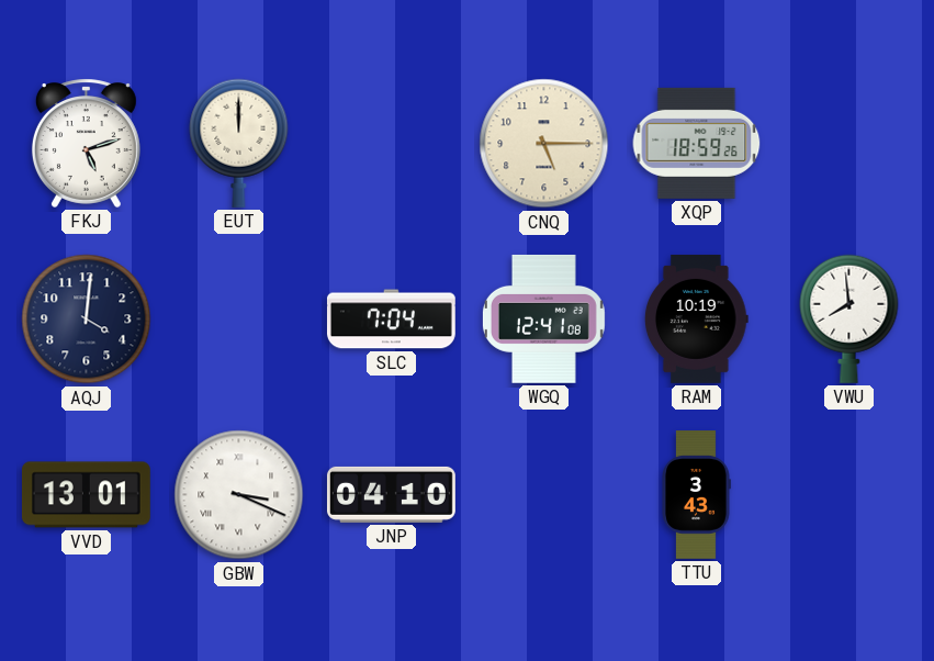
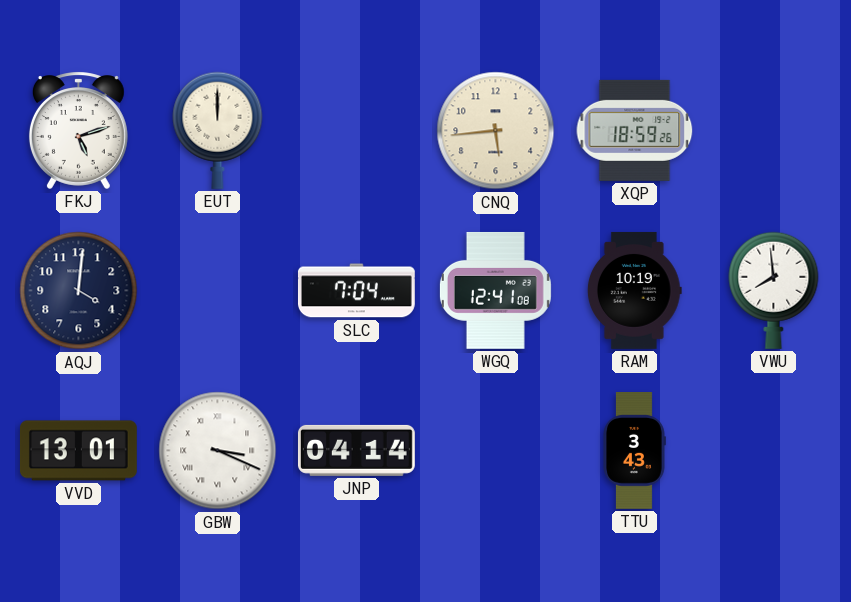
CNQ: 5:15 -> 5:44 (496, 131)
JNP: 04:10 -> 04:14 (356, 450)
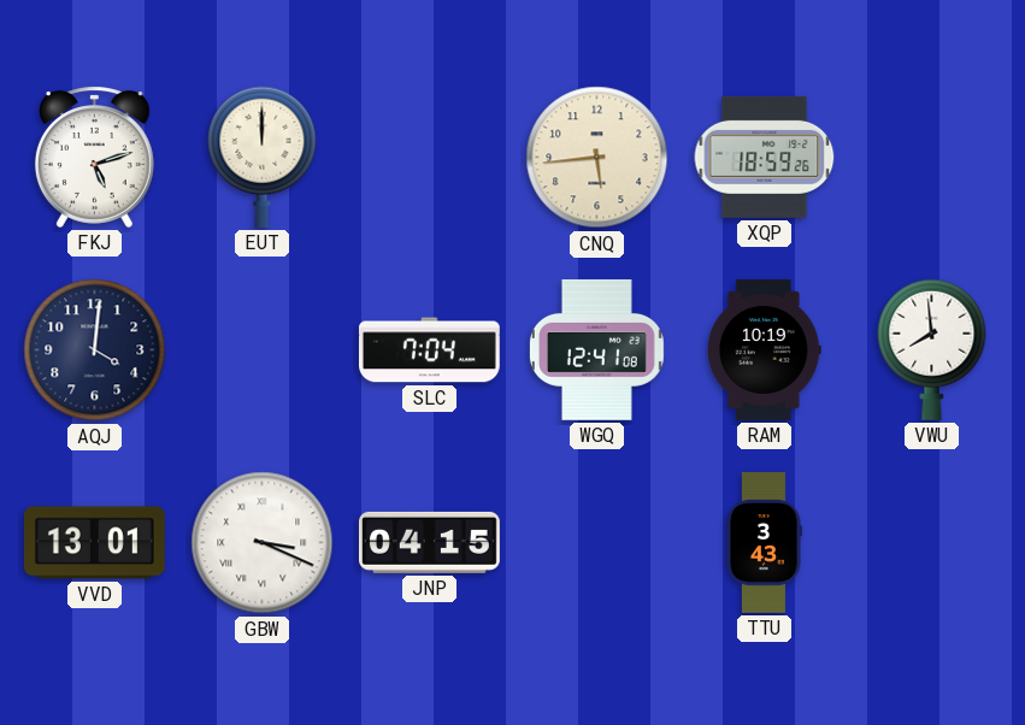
JNP: 04:14 -> 04:15 (429, 542)
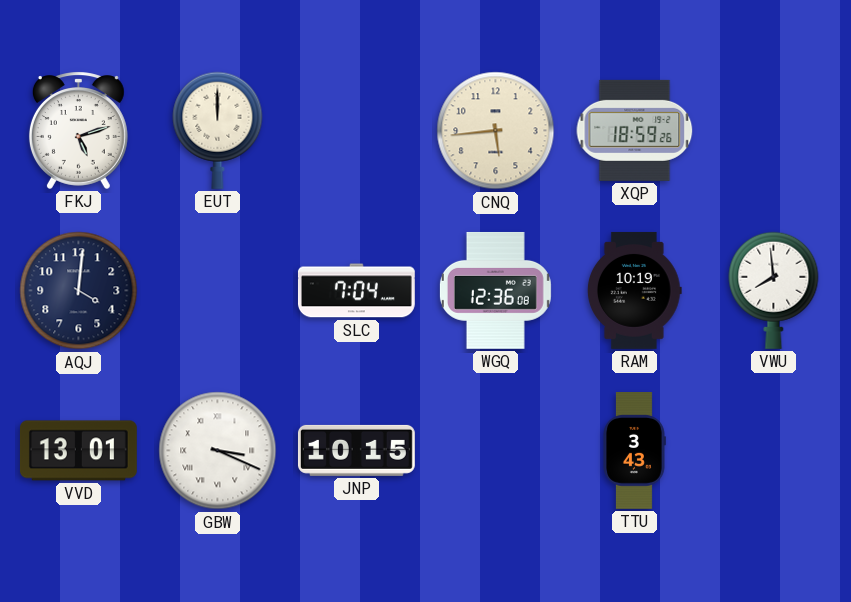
WGQ: 12:41 -> 12:36 (495, 290)
JNP: 04:15 -> 10:15 (356, 450)
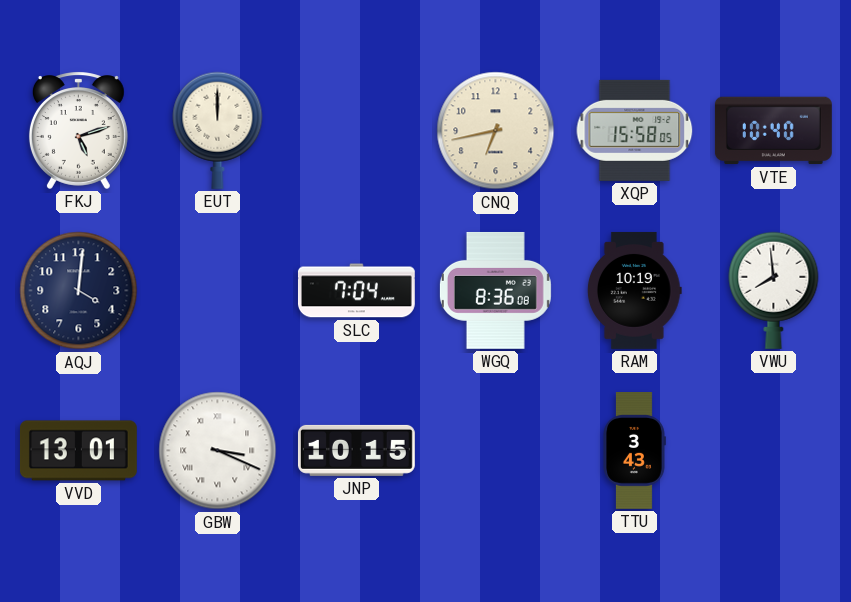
CNQ: 5:44 -> 6:43 (496, 131)
XQP: 18:59 -> 15:58 (635, 130)
VTE: none -> 10:40 (773, 131)
WGQ: 12:36 -> 8:36 (495, 290)
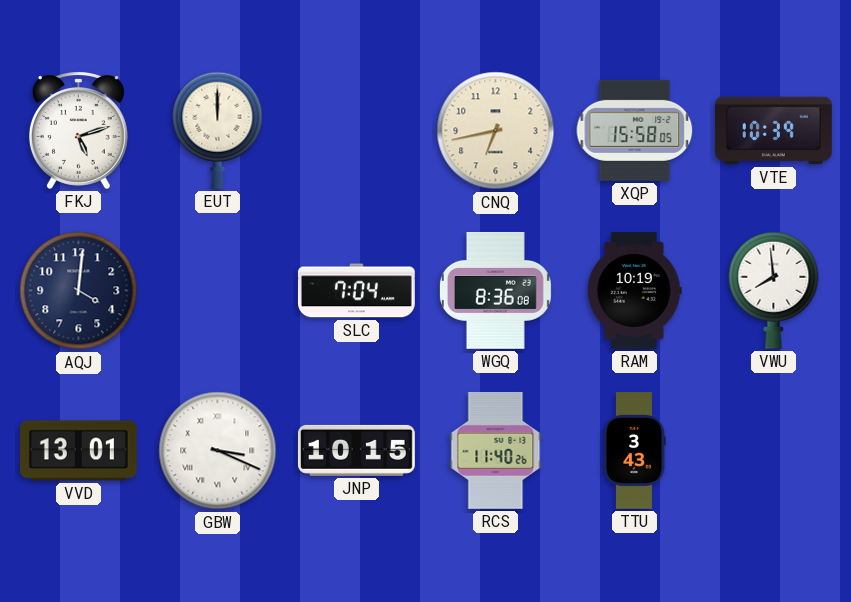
VTE: 10:40 -> 10:39 (773, 131)
RCS: none -> 11:40 (496, 450)
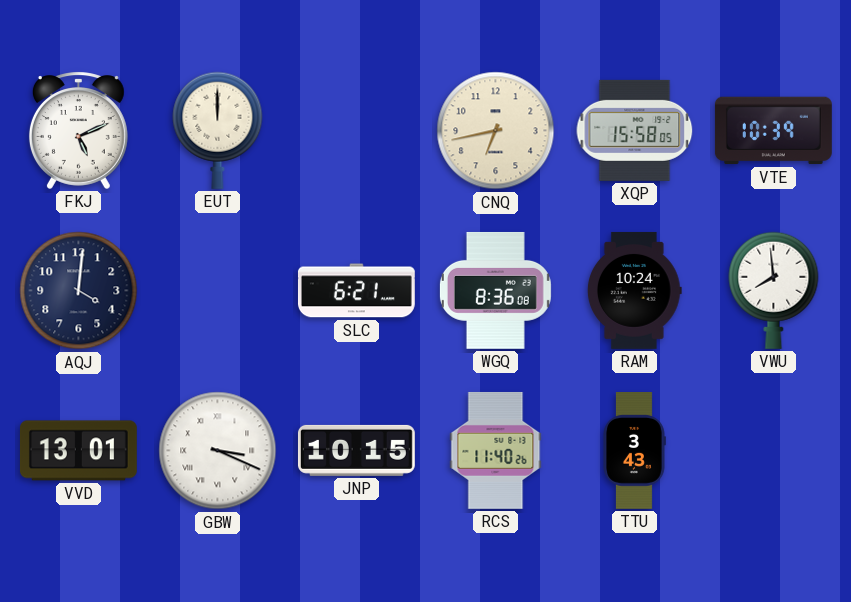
FKJ: 5:12 -> 5:11 (78, 130)
SLC: 7:04 -> 6:21 (356, 291)
RAM: 10:19 -> 10:24 (635, 290)
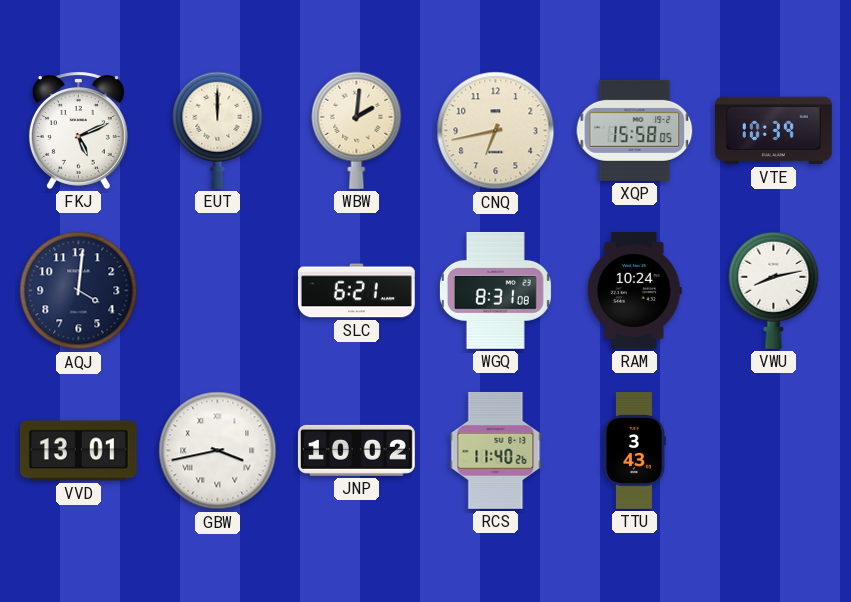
WBW: none -> 2:01 (357, 130)
WGQ: 8:36 -> 8:31 (495, 290)
VWU: 7:59 -> 8:13 (774, 290)
GBW: 3:19 -> 3:43 (218, 451)
JNP: 10:15 -> 10:02 (356, 450)
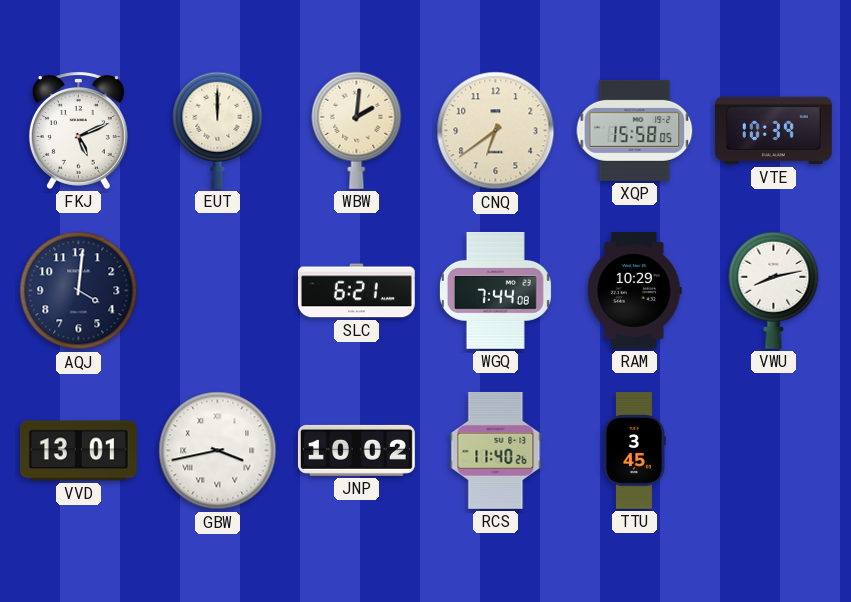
CNQ: 6:43 -> 6:39 (496, 131)
WGQ: 8:31 -> 7:44 (495, 290)
RAM: 10:24 -> 10:29 (635, 290)
TTU: 3:43 -> 3:45 (634, 451)
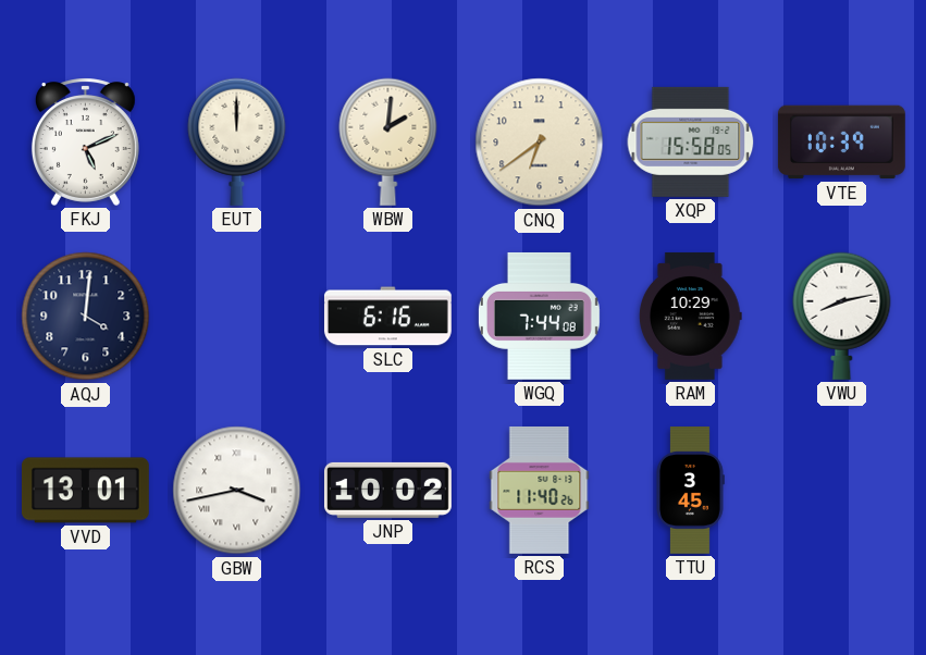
SLC: 6:21 -> 6:16 (387, 317)
